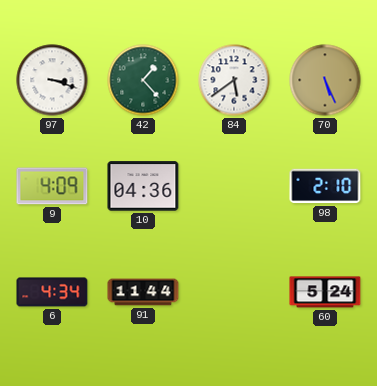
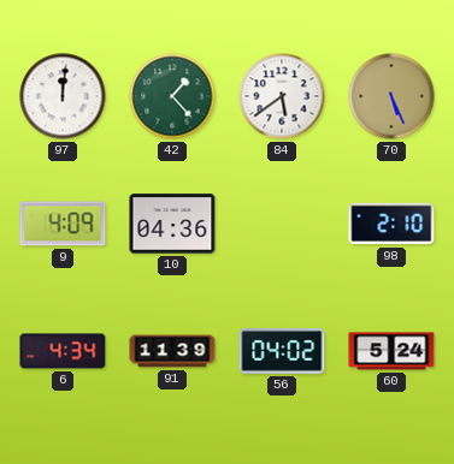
97: 3:18 -> 12:01 (63, 96)
91: 11:44 -> 11:39 (172, 351)
56: none -> 04:02 (282, 352)
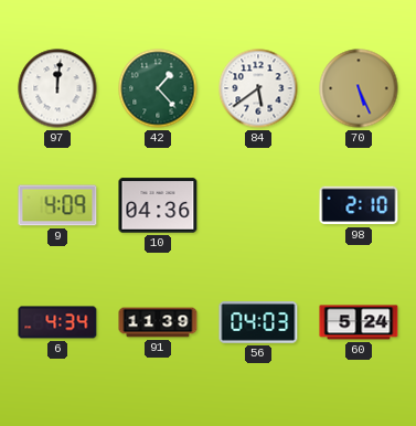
56: 04:02 -> 04:03 (258, 323)
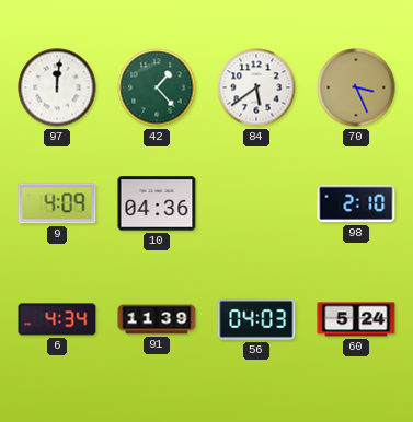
70: 5:26 -> 3:26 (356, 87)
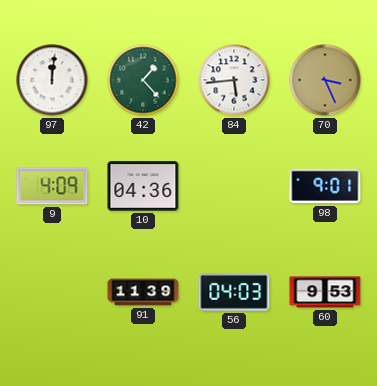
84: 5:39 -> 5:44 (234, 80)
98: 2:10 -> 9:01 (325, 186)
6: 4:34 -> none (57, 319)
60: 5:24 -> 9:53 (325, 292)
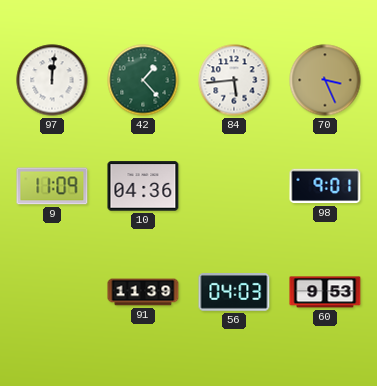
9: 4:09 -> 11:09 (52, 186)
